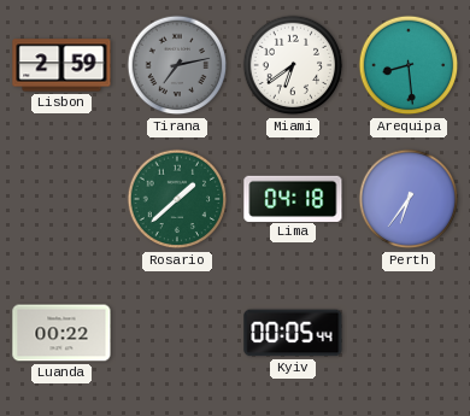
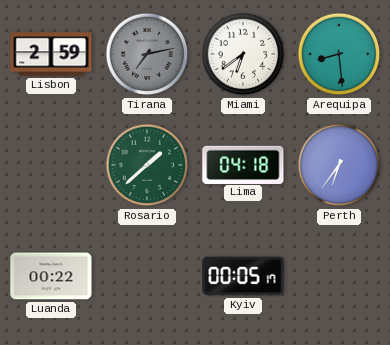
Kyiv: 00:05:44 -> 00:05:17 (243, 276)
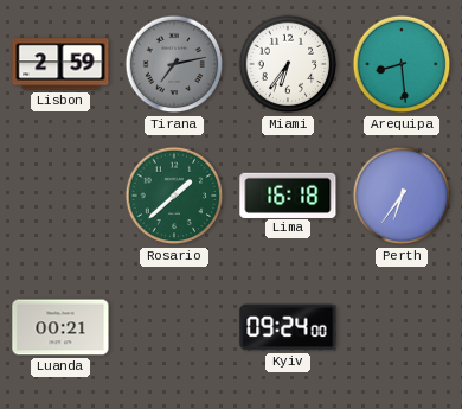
Miami: 6:39 -> 6:36 (288, 64)
Lima: 04:18 -> 16:18 (288, 194)
Luanda: 00:22 -> 00:21 (60, 327)
Kyiv: 00:05 -> 09:24 (288, 327)
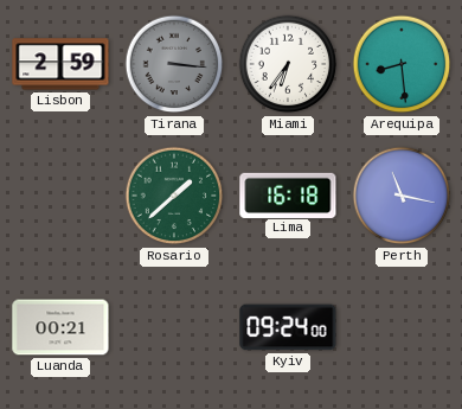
Tirana: 7:13 -> 3:16 (174, 64)
Perth: 6:36 -> 11:17 (402, 196)
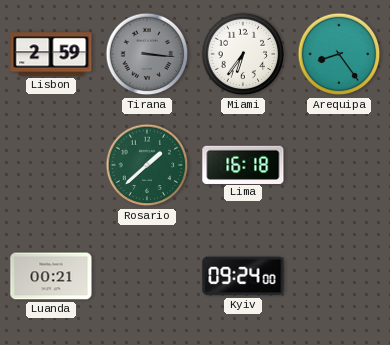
Arequipa: 8:29 -> 8:24 (339, 54)
Perth: 11:17 -> none (402, 196)
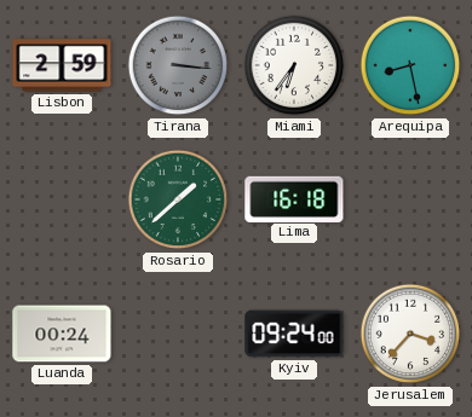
Arequipa: 8:24 -> 8:28 (410, 65)
Luanda: 00:21 -> 00:24 (62, 334)
Jerusalem: none -> 3:37 (410, 334)
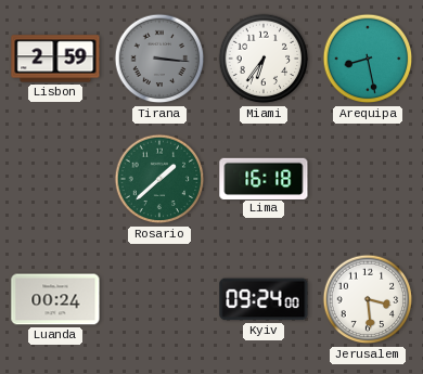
Jerusalem: 3:37 -> 3:29 (368, 299)
